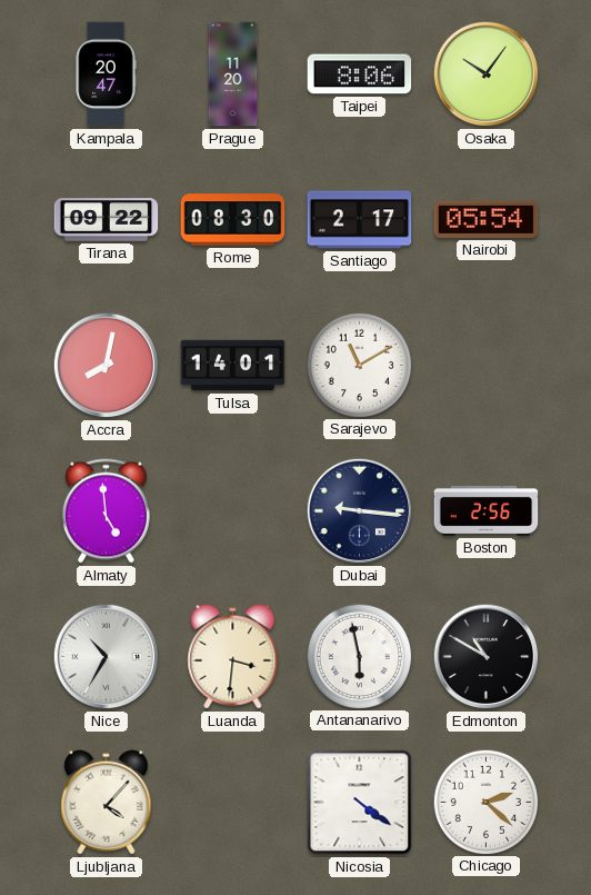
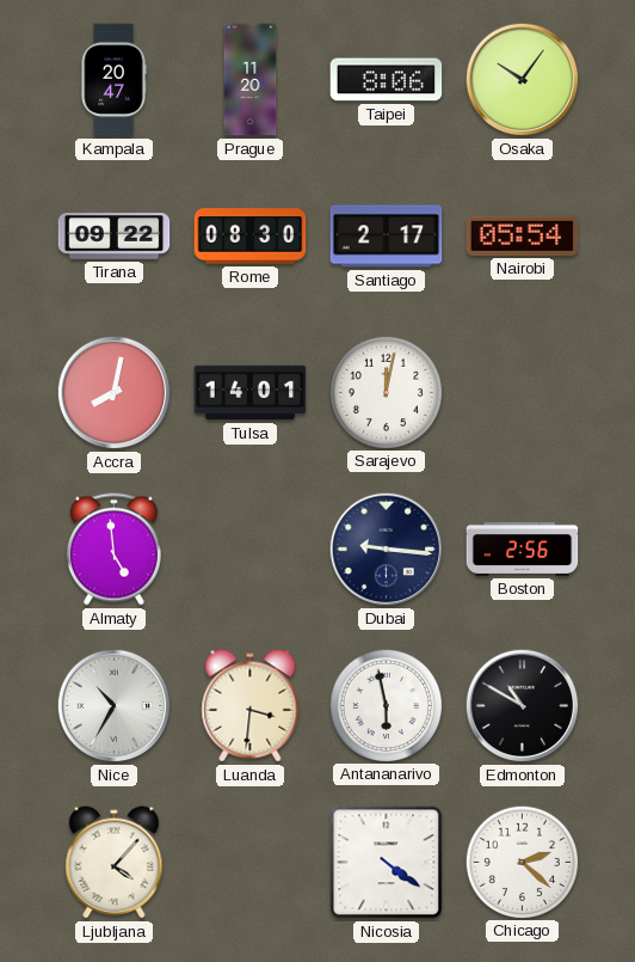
Sarajevo: 11:10 -> 12:02 (386, 392)
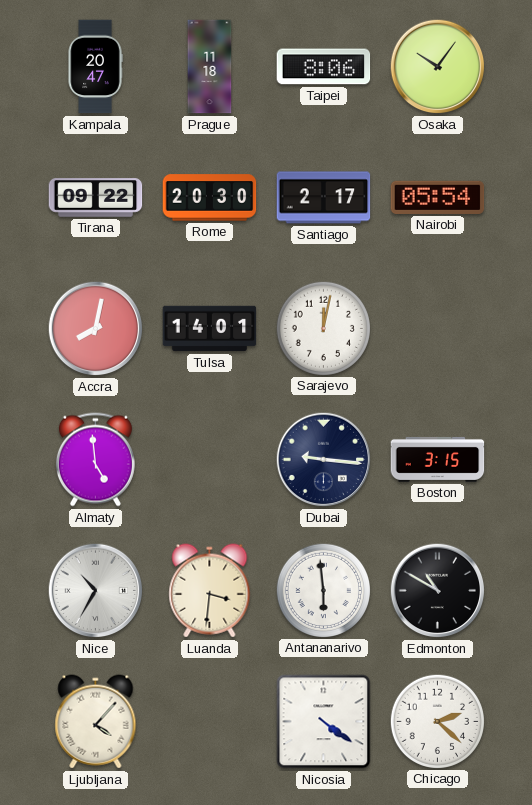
Prague: 11:20 -> 11:18 (210, 67)
Rome: 08:30 -> 20:30 (210, 198)
Boston: 2:56 -> 3:15 (438, 459)
Antananarivo: 5:58 -> 5:59 (323, 590)
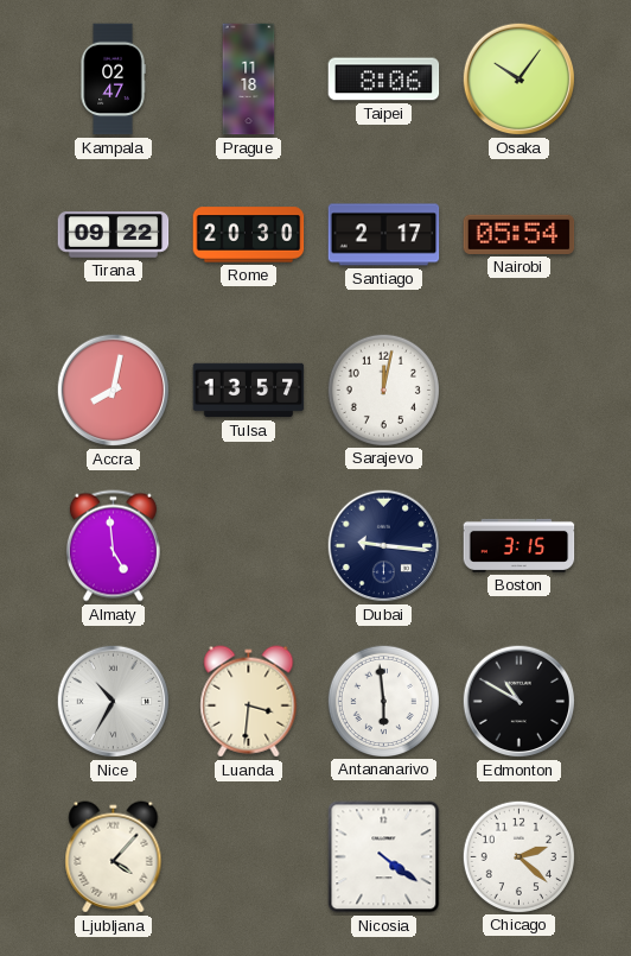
Kampala: 20:47 -> 02:47 (113, 80)
Tulsa: 14:01 -> 13:57 (249, 391)
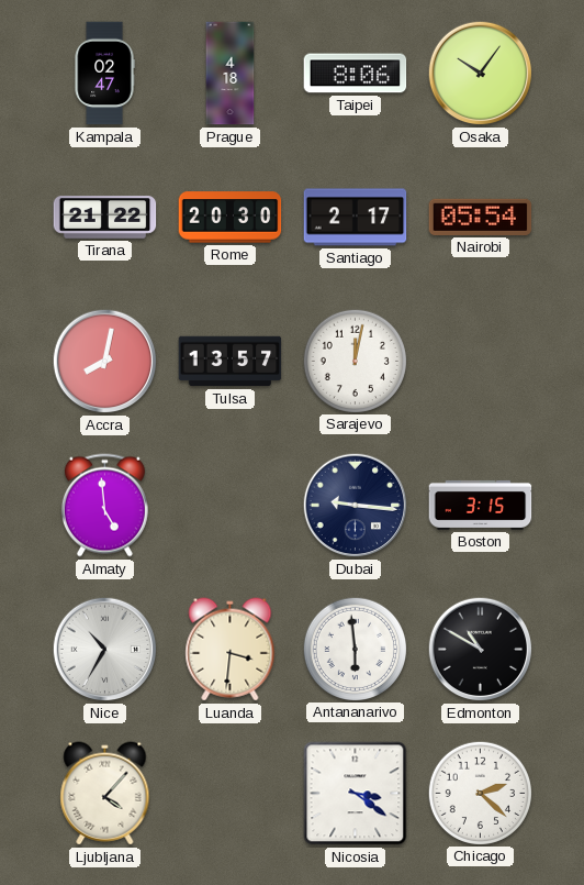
Prague: 11:18 -> 4:18 (231, 74)
Tirana: 09:22 -> 21:22 (105, 218)
Nicosia: 4:21 -> 3:21 (356, 794)
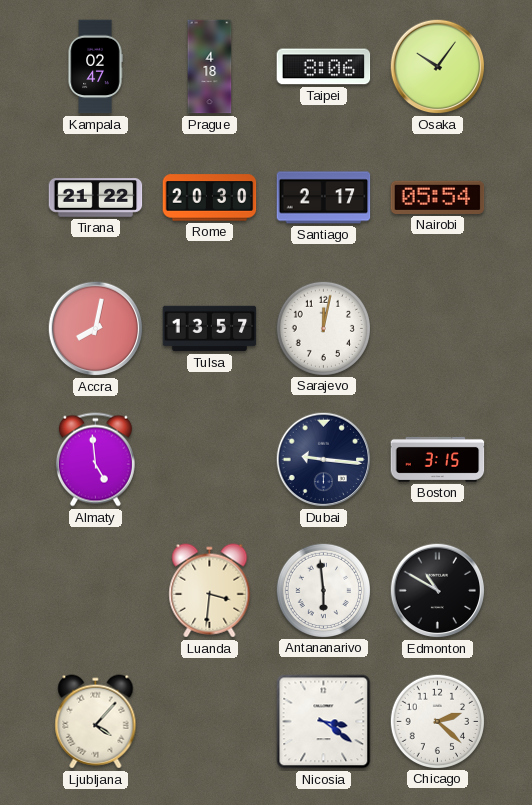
Nice: 10:35 -> none (105, 650)
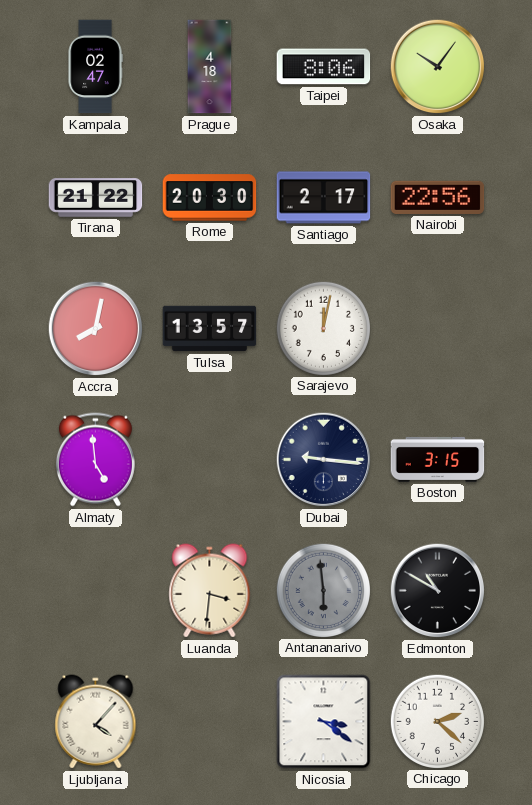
Nairobi: 05:54 -> 22:56 (438, 197)
Antananarivo dial: white -> grey (323, 590)
